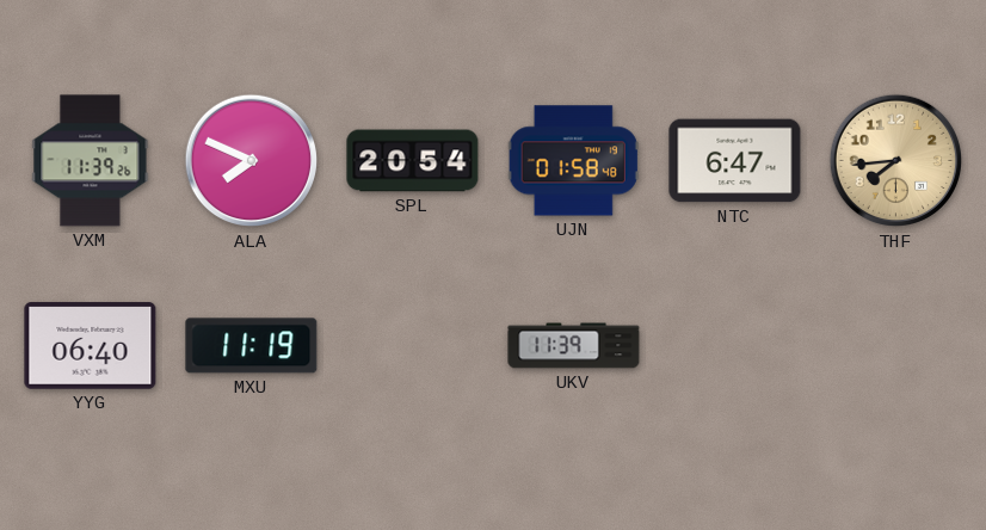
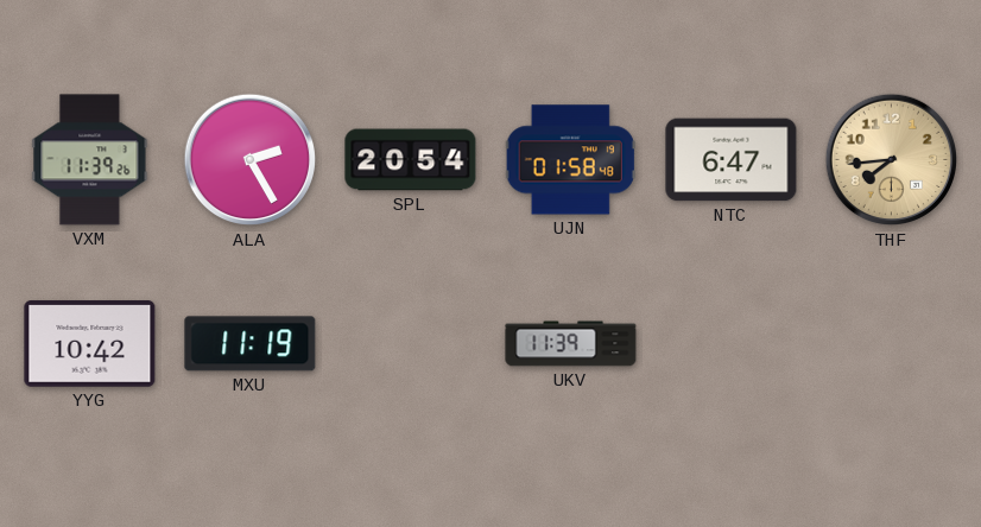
ALA: 7:49 -> 2:25 (251, 160)
YYG: 06:40 -> 10:42 (90, 344)
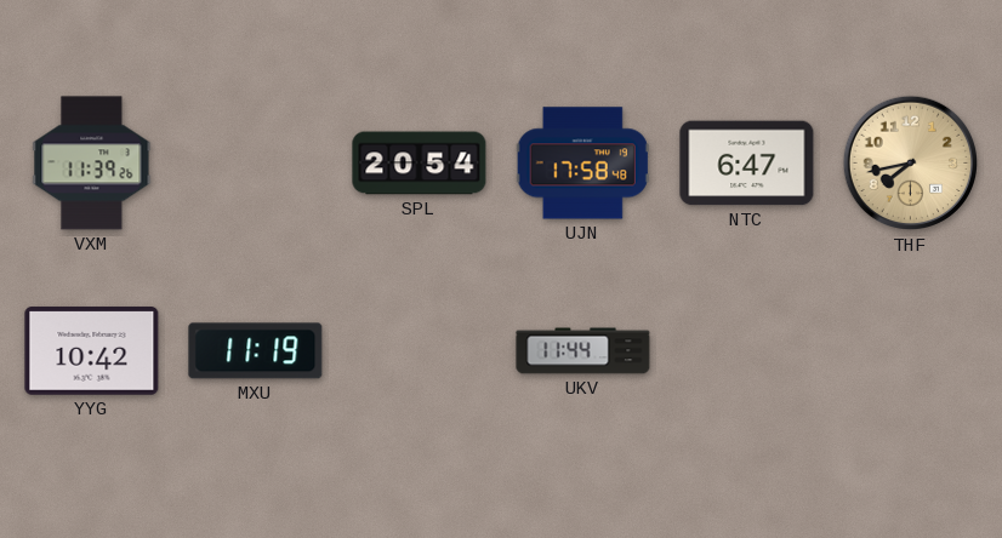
ALA: 2:25 -> none (251, 160)
UJN: 01:58 -> 17:58 (582, 164)
THF: 7:44 -> 7:43 (911, 164)
UKV: 11:39 -> 11:44 (583, 351)
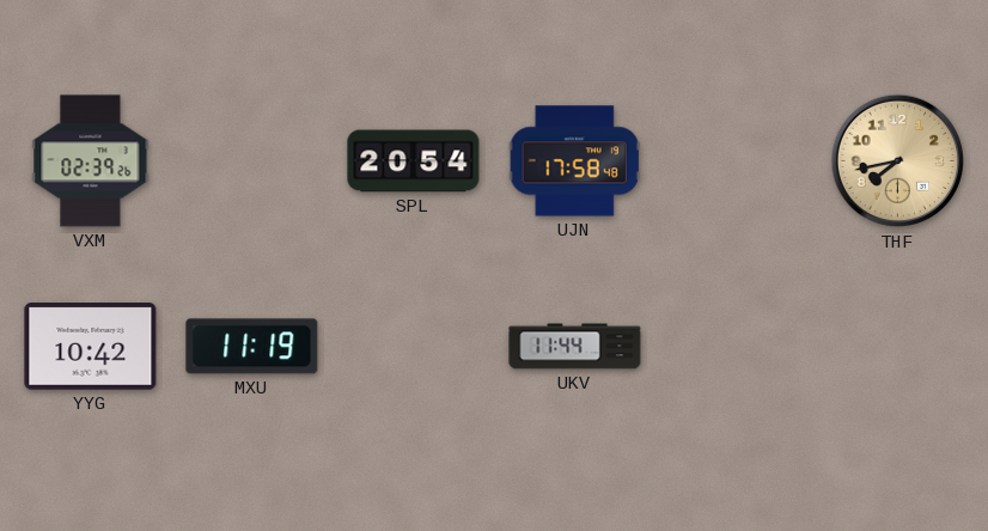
VXM: 11:39 -> 02:39 (91, 161)
NTC: 6:47 -> none (747, 164)
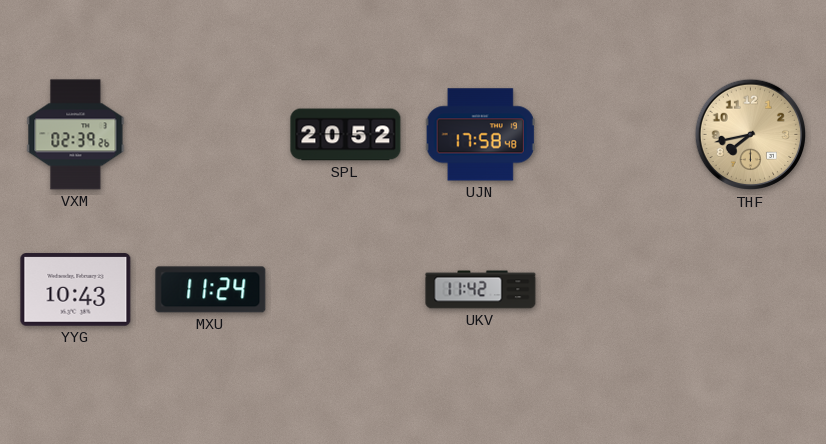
SPL: 20:54 -> 20:52 (346, 135)
YYG: 10:42 -> 10:43 (76, 290)
MXU: 11:19 -> 11:24 (211, 290)
UKV: 11:44 -> 11:42 (481, 290)
